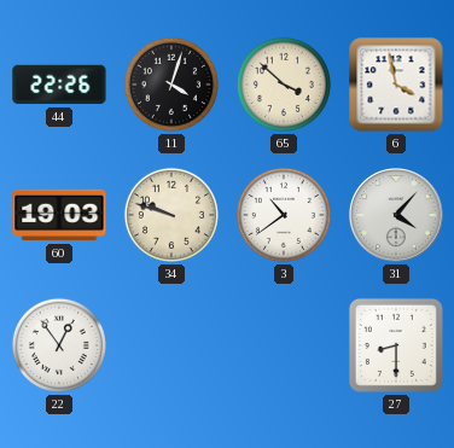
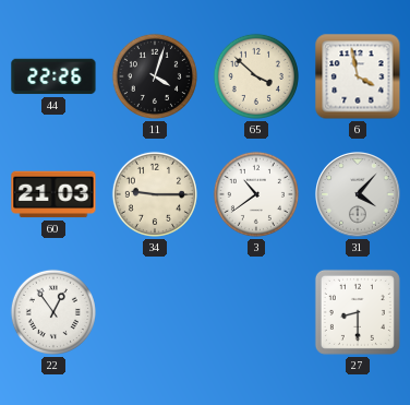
60: 19:03 -> 21:03 (53, 194)
34: 9:48 -> 9:15 (155, 194)
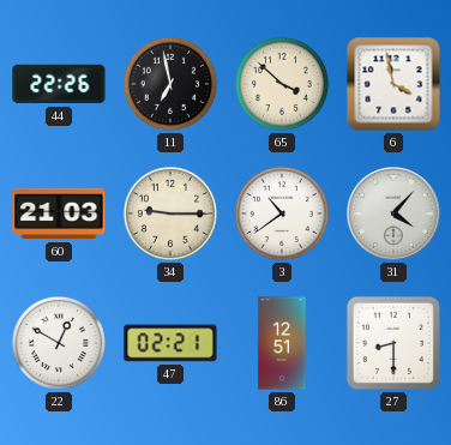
11: 4:03 -> 6:58 (170, 84)
22: 12:54 -> 12:50 (59, 343)
47: none -> 02:21 (170, 343)
86: none -> 12:51 (282, 343)
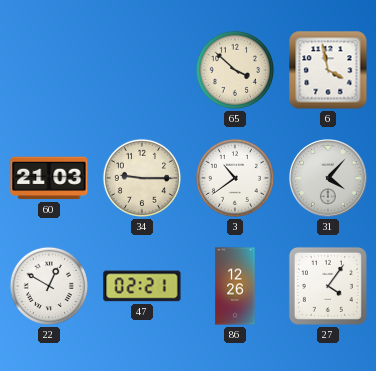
44: 22:26 -> none (59, 84)
11: 6:58 -> none (170, 84)
86: 12:51 -> 12:26 (235, 286)
27: 8:30 -> 4:06 (328, 286)
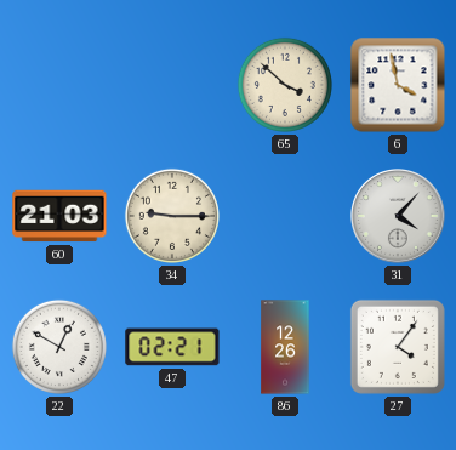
3: 10:39 -> none (235, 178)
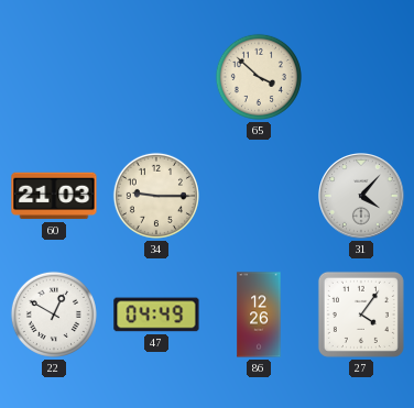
6: 3:58 -> none (398, 85)
47: 02:21 -> 04:49 (156, 315)
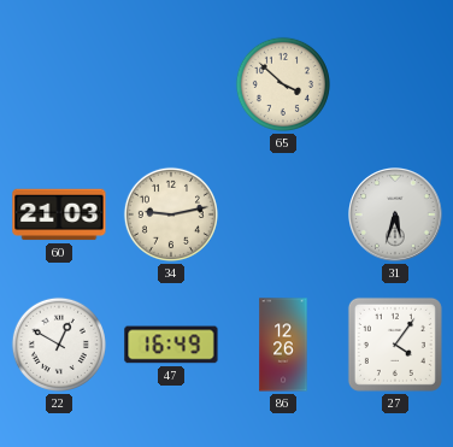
34: 9:15 -> 9:13 (171, 214)
31: 4:07 -> 5:33 (396, 216)
47: 04:49 -> 16:49 (171, 345)
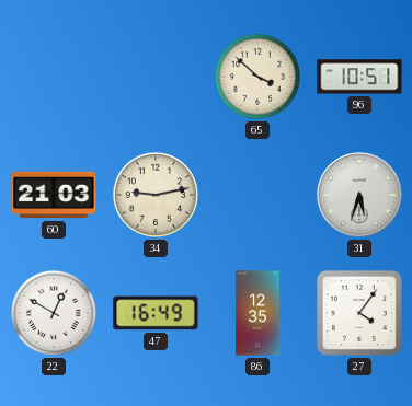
96: none -> 10:51 (359, 77)
86: 12:26 -> 12:35 (257, 313)
